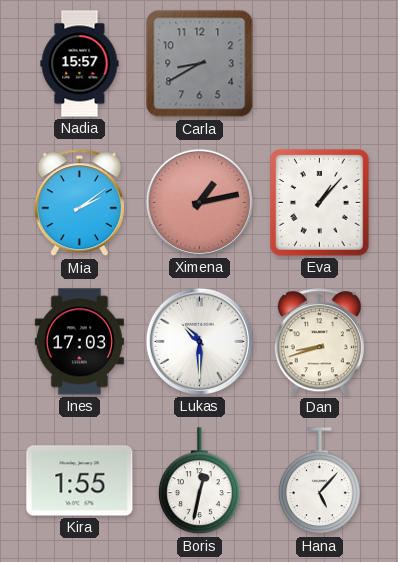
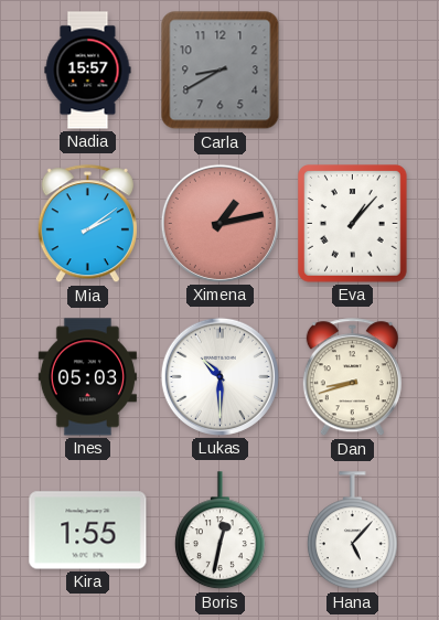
Ines: 17:03 -> 05:03 (87, 377)
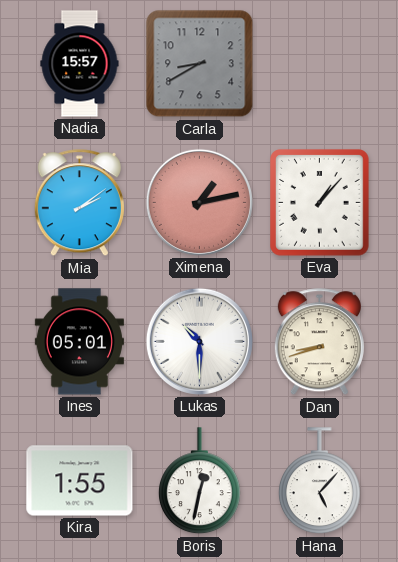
Ines: 05:03 -> 05:01 (79, 342)
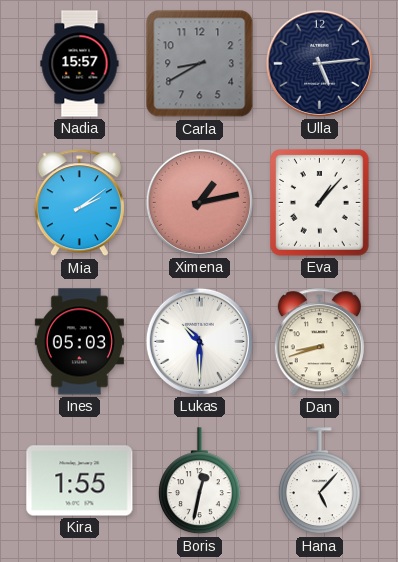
Ulla: none -> 5:14 (319, 63)
Ines: 05:01 -> 05:03 (79, 342)
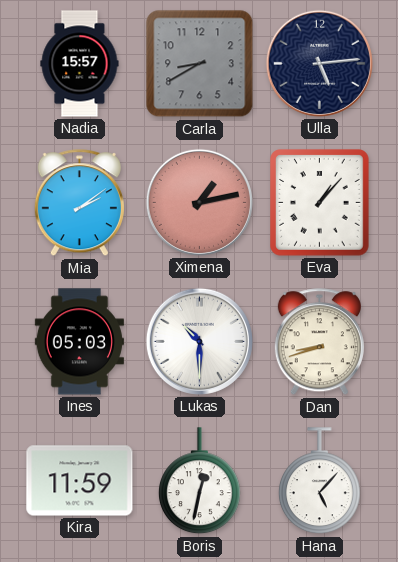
Kira: 1:55 -> 11:59 (80, 481)
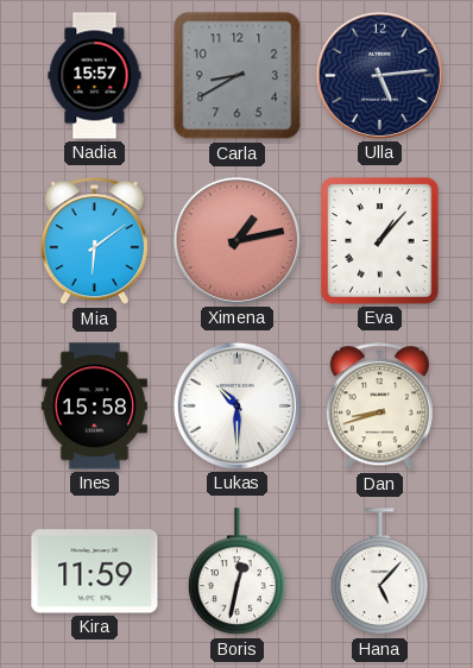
Mia: 2:09 -> 6:09 (94, 241)
Ines: 05:03 -> 15:58 (94, 407)
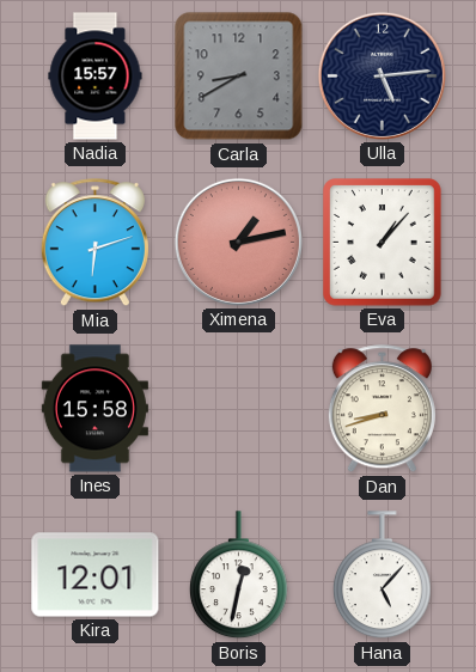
Mia: 6:09 -> 6:12 (94, 243)
Lukas: 10:30 -> none (236, 405)
Kira: 11:59 -> 12:01 (96, 575)
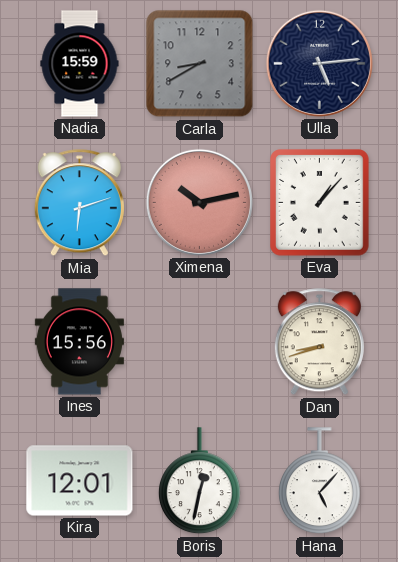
Nadia: 15:57 -> 15:59 (80, 64)
Ximena: 1:13 -> 10:13 (199, 202)
Ines: 15:58 -> 15:56 (79, 342)
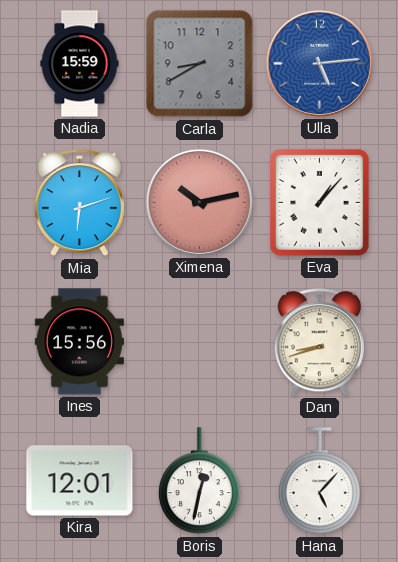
Ulla dial: navy -> blue (319, 63)
